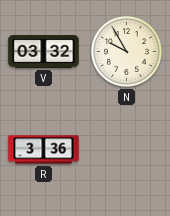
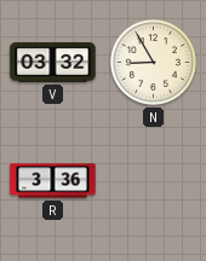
N: 9:55 -> 8:55 (153, 62)
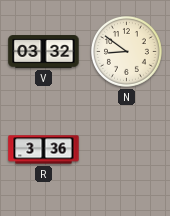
N: 8:55 -> 8:51 (126, 51)
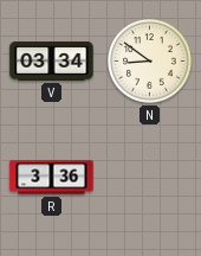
V: 03:32 -> 03:34 (52, 62)
